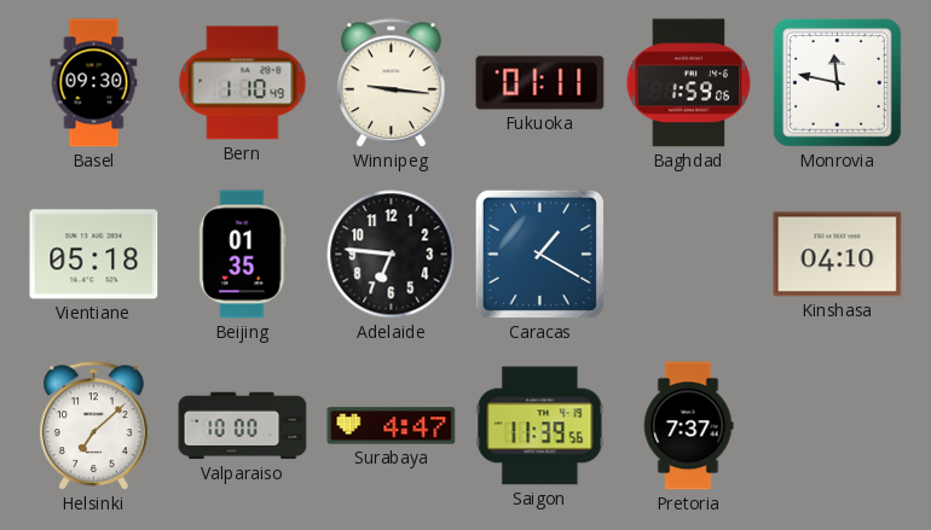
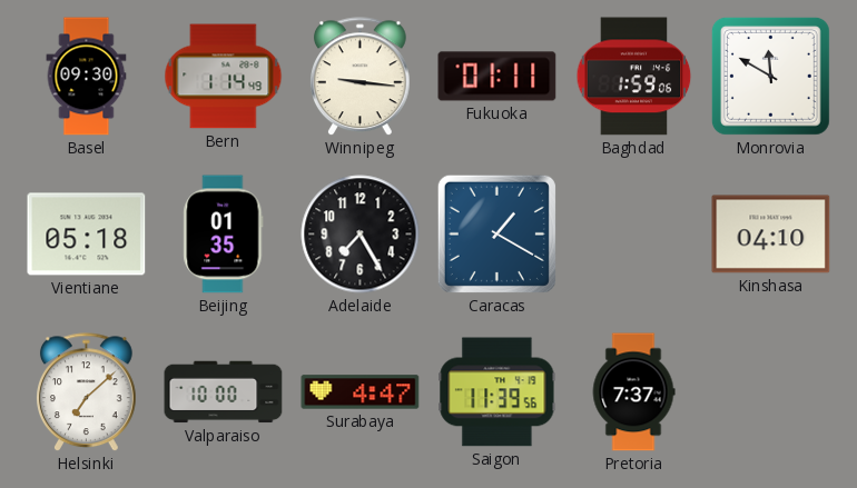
Bern: 1:10 -> 1:14 (224, 77)
Monrovia: 11:47 -> 11:50 (770, 76)
Adelaide: 6:46 -> 7:25 (361, 235)
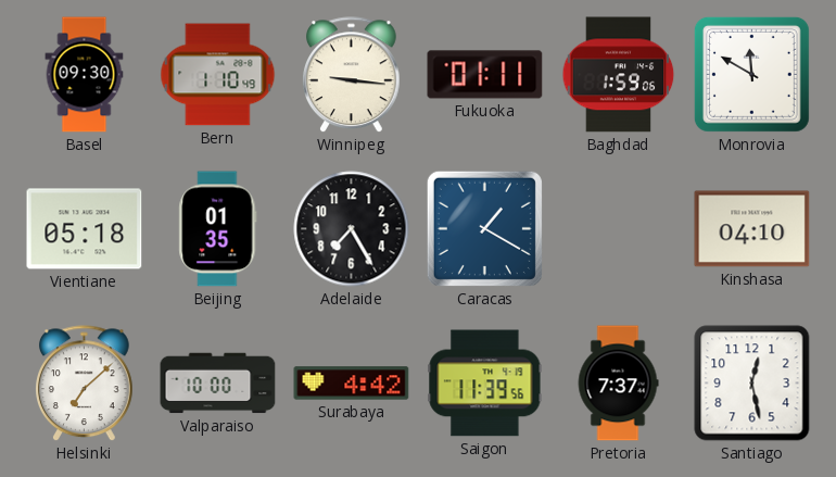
Bern: 1:14 -> 1:10 (218, 75)
Surabaya: 4:47 -> 4:42 (352, 384)
Santiago: none -> 12:28 (752, 384)
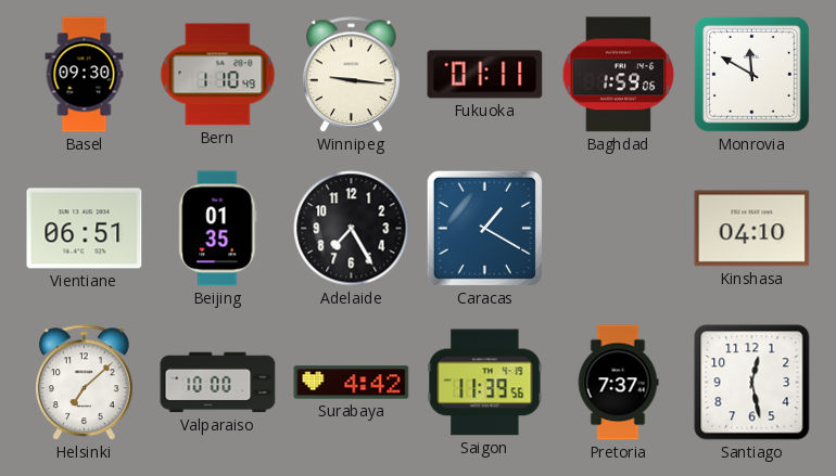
Vientiane: 05:18 -> 06:51 (85, 229)
